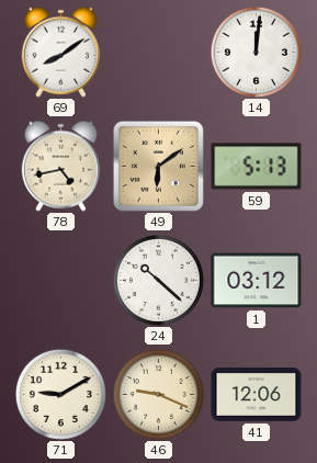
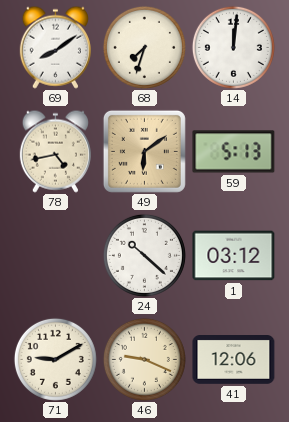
68: none -> 7:33 (144, 47)
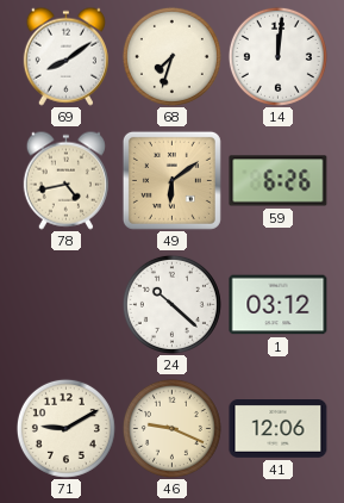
59: 5:13 -> 6:26 (279, 181)
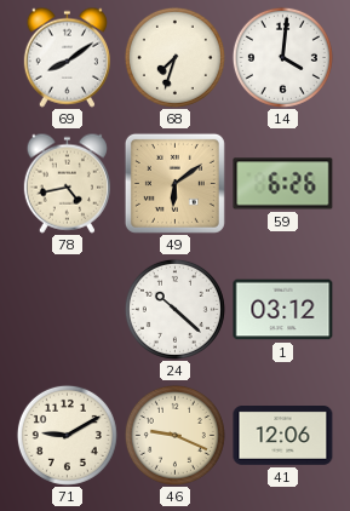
14: 12:01 -> 4:01 (282, 57)
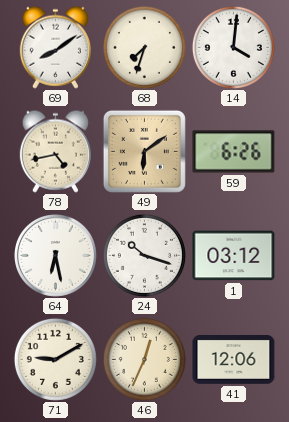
64: none -> 6:28 (56, 256)
24: 10:22 -> 10:18 (144, 255)
46: 9:19 -> 12:34 (144, 359)
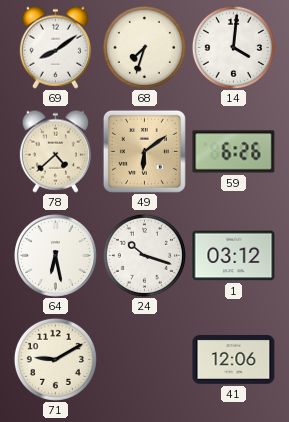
78: 4:43 -> 4:38 (55, 151)
46: 12:34 -> none (144, 359)
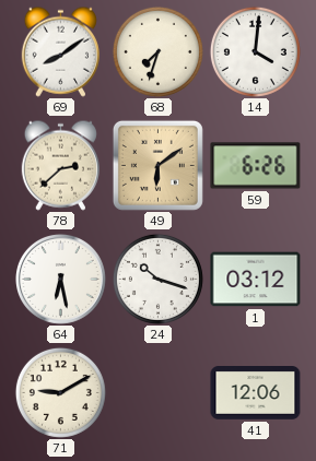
78: 4:38 -> 2:38 (60, 165)
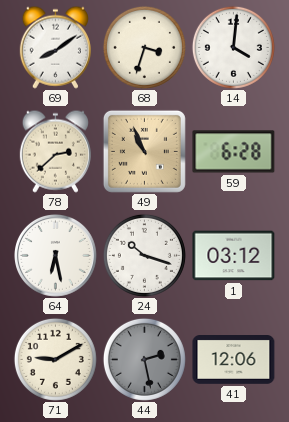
68: 7:33 -> 3:33 (144, 47)
49: 6:09 -> 10:56 (144, 151)
59: 6:26 -> 6:28 (234, 152)
44: none -> 2:28 (144, 359)
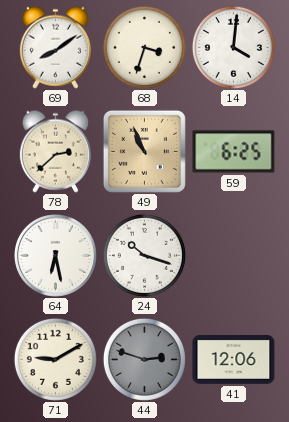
59: 6:28 -> 6:25 (234, 152)
1: 03:12 -> none (234, 256)
44: 2:28 -> 2:48 (144, 359)
